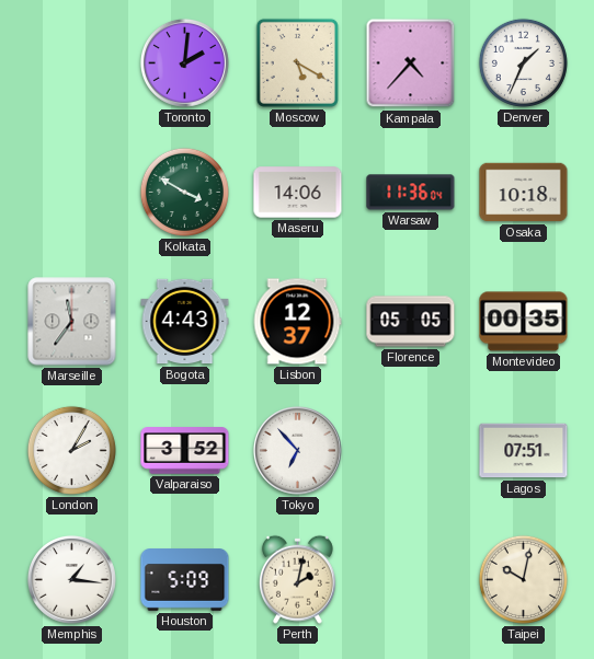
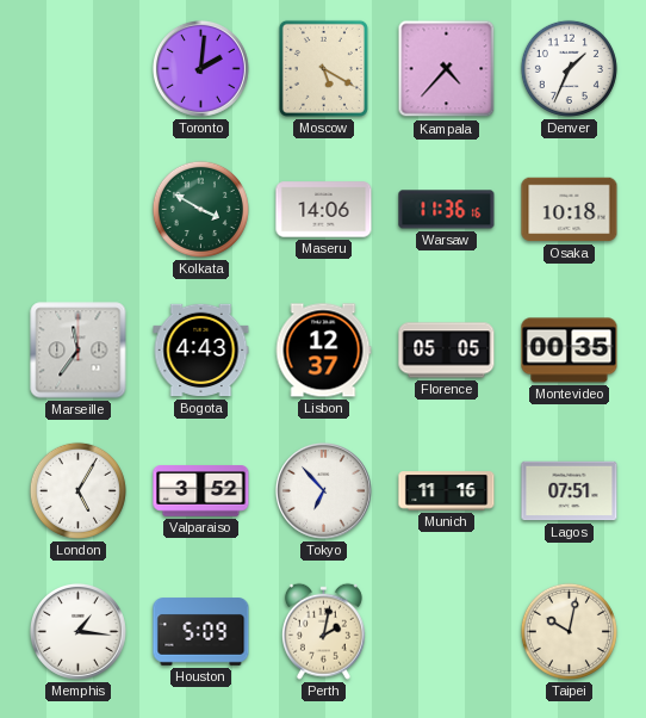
Warsaw: 11:36:04 -> 11:36:16 (447, 210)
London: 2:05 -> 5:05 (77, 490)
Munich: none -> 11:16 (447, 491)
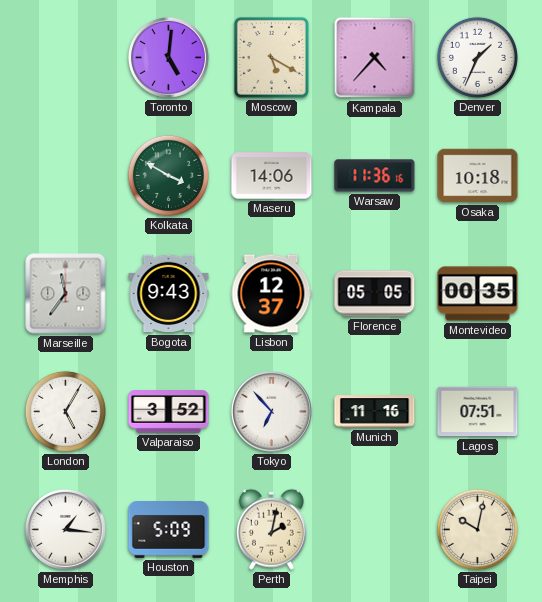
Toronto: 2:01 -> 5:01 (168, 57)
Bogota: 4:43 -> 9:43 (169, 294)
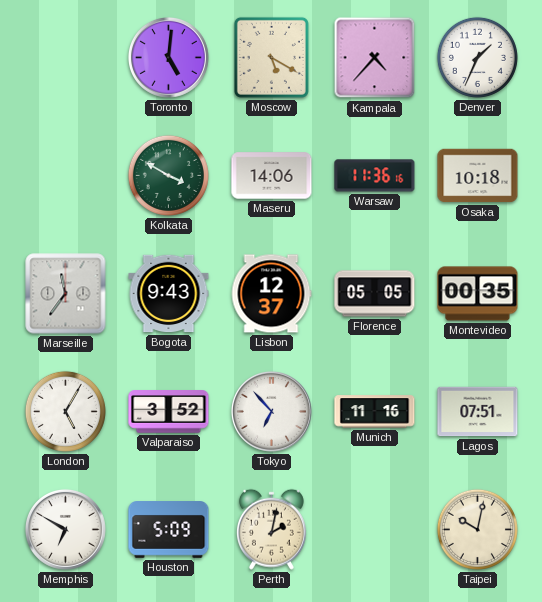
Memphis: 1:16 -> 6:50 (65, 529)
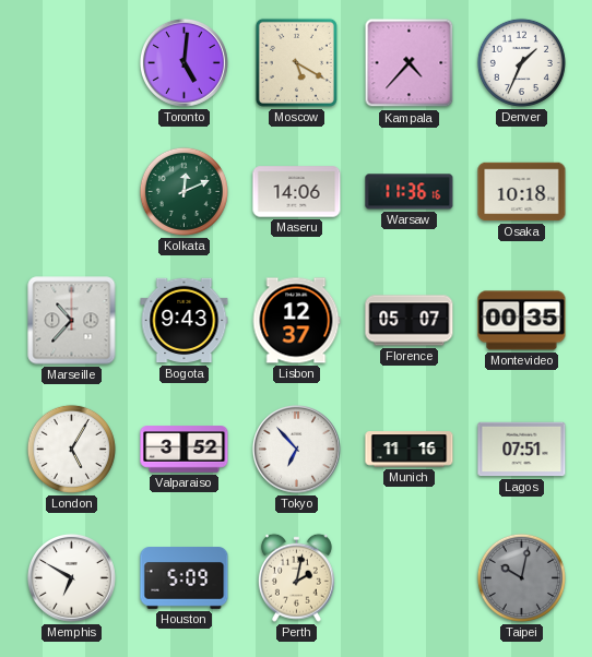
Kolkata: 3:50 -> 12:11 (183, 191)
Marseille: 11:36 -> 10:37 (72, 321)
Florence: 05:05 -> 05:07 (410, 321)
Taipei dial: cream -> grey (521, 577)
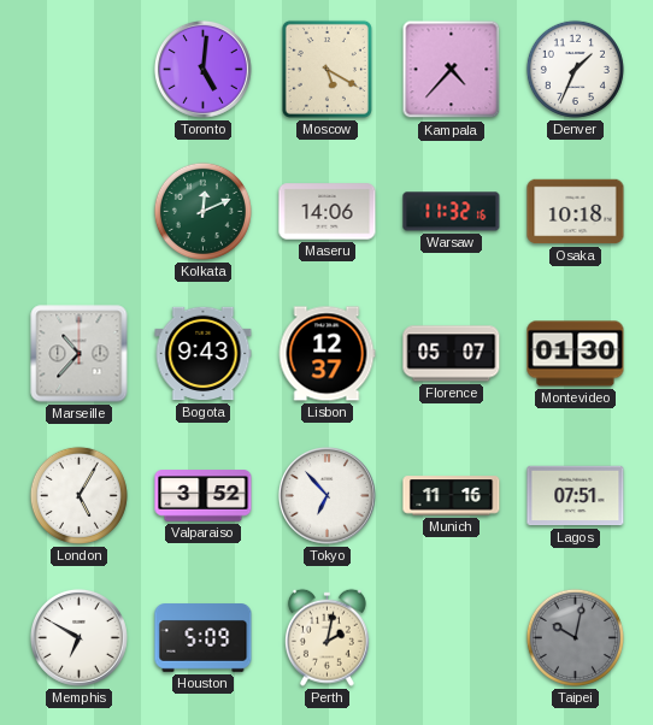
Warsaw: 11:36 -> 11:32 (452, 212)
Montevideo: 00:35 -> 01:30 (576, 354)
